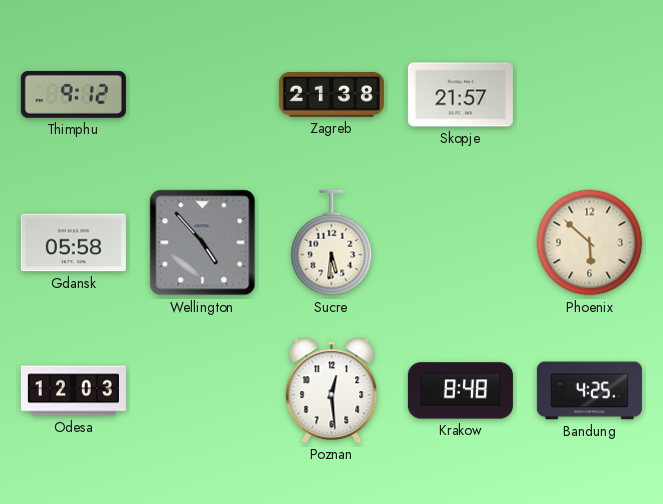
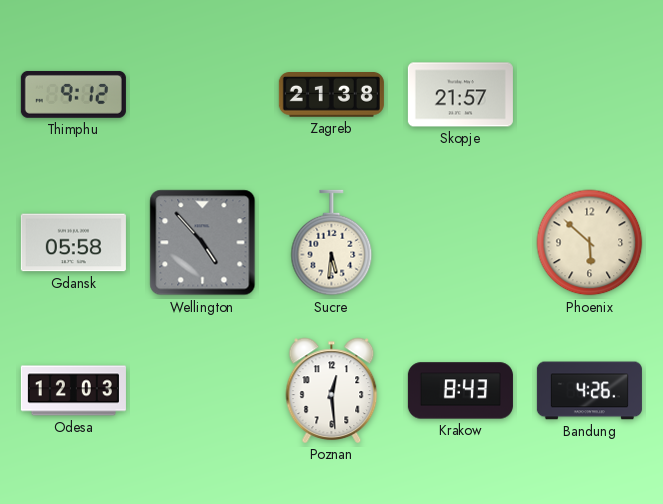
Krakow: 8:48 -> 8:43 (460, 391)
Bandung: 4:25 -> 4:26 (589, 391)
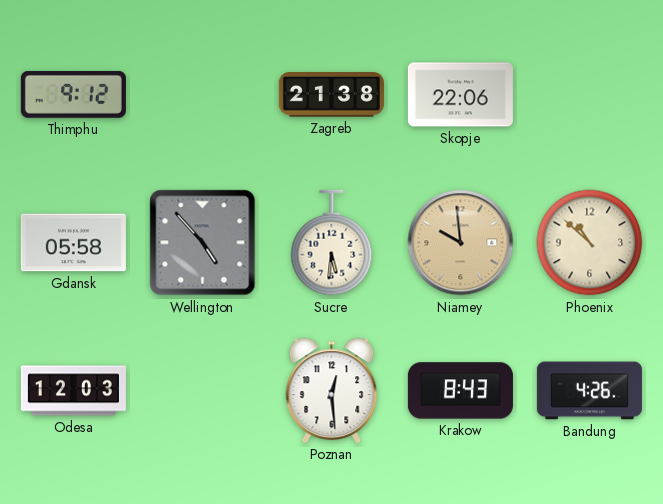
Skopje: 21:57 -> 22:06 (460, 95)
Niamey: none -> 9:59 (461, 243)
Phoenix: 5:52 -> 10:52 (590, 243)
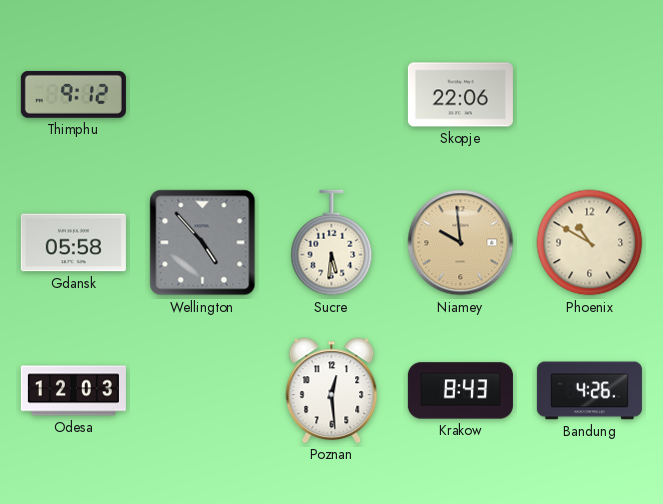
Zagreb: 21:38 -> none (331, 95)
Phoenix: 10:52 -> 10:50 (590, 243)
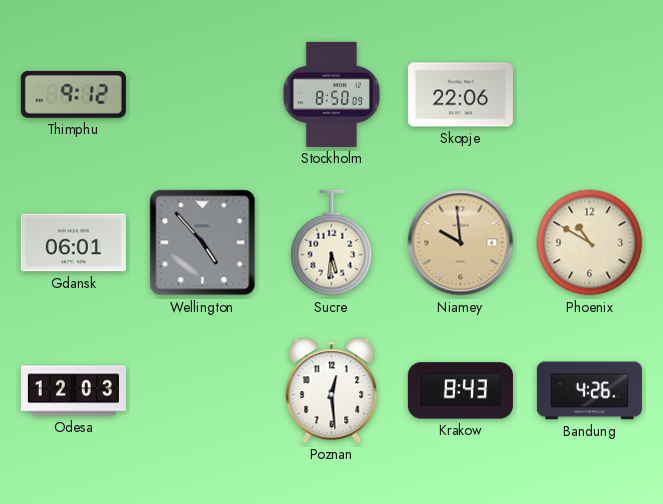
Stockholm: none -> 8:50 (331, 94)
Gdansk: 05:58 -> 06:01 (73, 243)
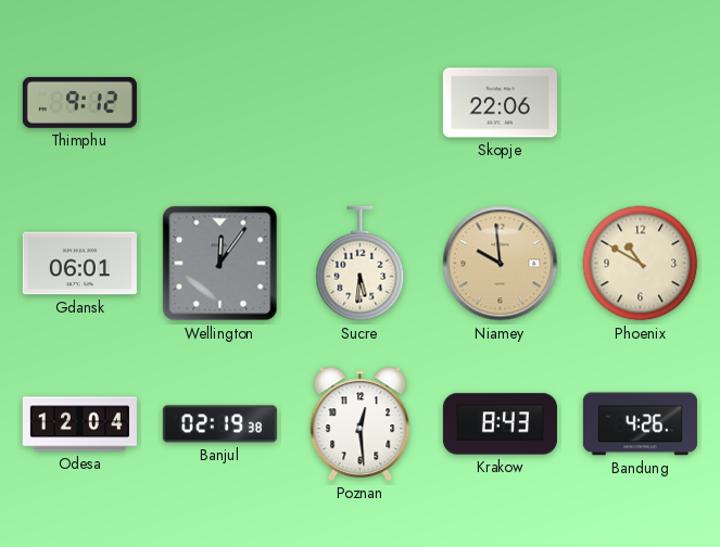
Stockholm: 8:50 -> none (331, 94)
Wellington: 4:53 -> 12:06 (220, 264)
Odesa: 12:03 -> 12:04 (79, 424)
Banjul: none -> 02:19 (219, 424)
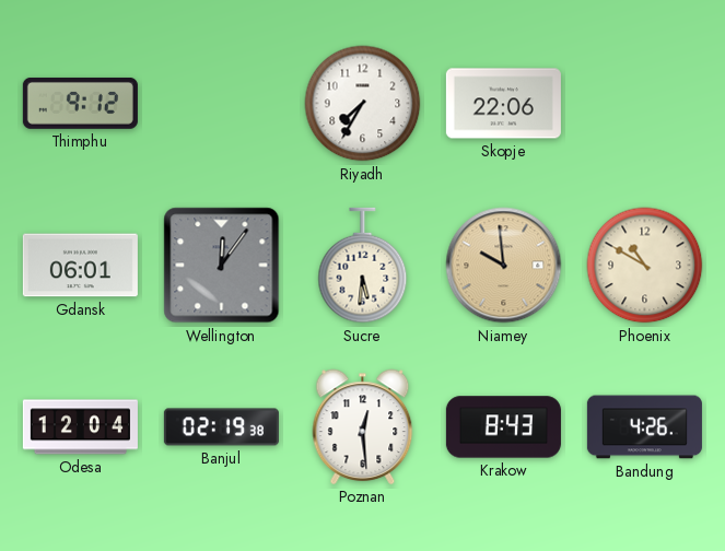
Riyadh: none -> 7:35 (363, 104)
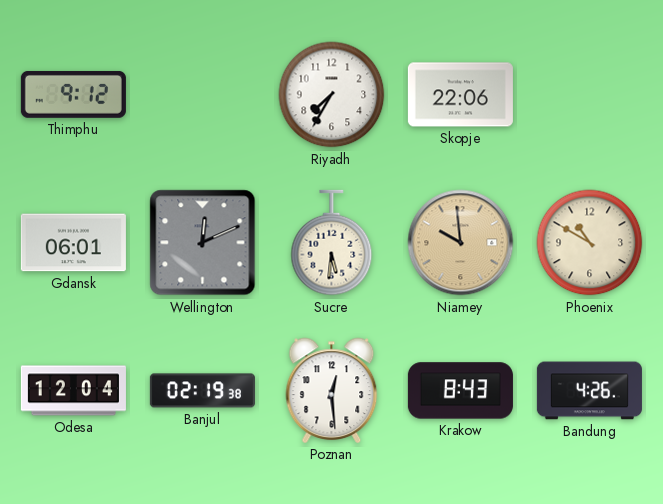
Wellington: 12:06 -> 12:11 (203, 243)
